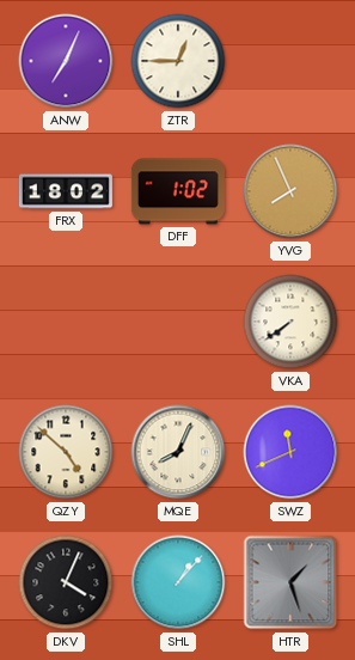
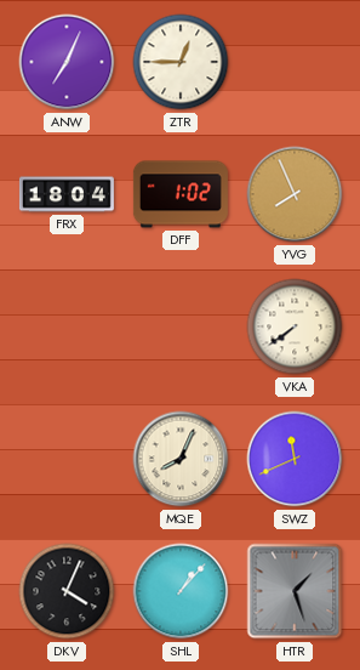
FRX: 18:02 -> 18:04 (67, 194)
QZY: 4:52 -> none (66, 452)
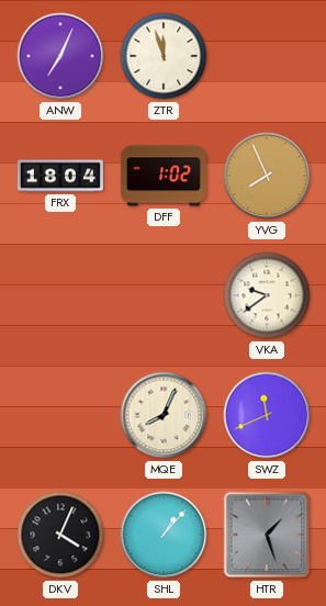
ZTR: 12:45 -> 11:57 (164, 56)
VKA: 7:39 -> 9:39 (267, 295)
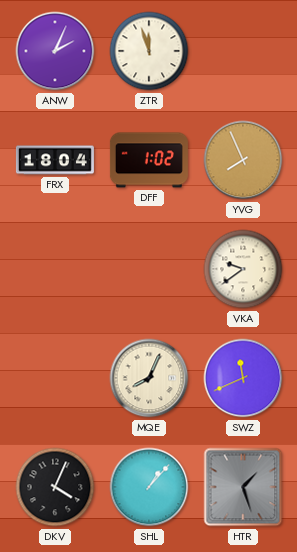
ANW: 7:04 -> 2:04 (55, 51)
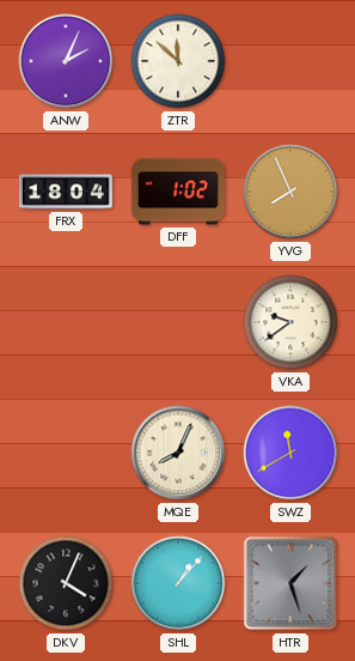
ZTR: 11:57 -> 11:52 (178, 61)
SWZ: 11:41 -> 11:40 (290, 453)
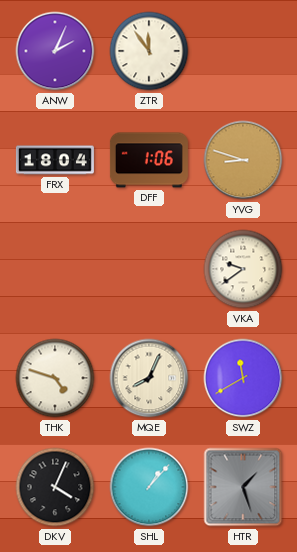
ZTR: 11:52 -> 11:54 (149, 51)
DFF: 1:02 -> 1:06 (149, 160)
YVG: 7:56 -> 8:48 (243, 160)
THK: none -> 4:48 (55, 378)
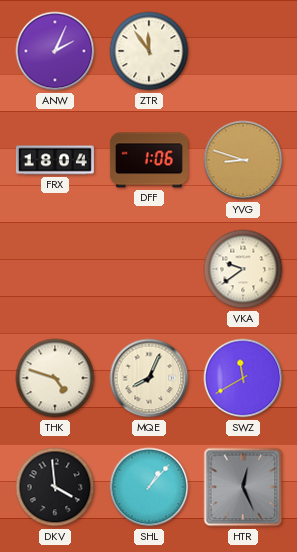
DKV: 4:04 -> 3:59 (55, 487)
HTR: 1:27 -> 12:26 (243, 487)
